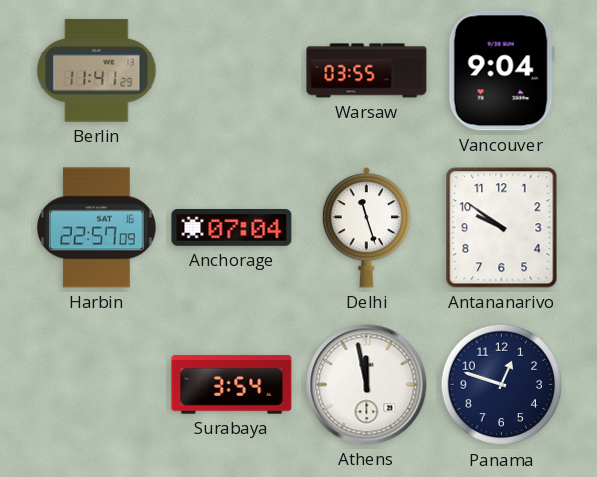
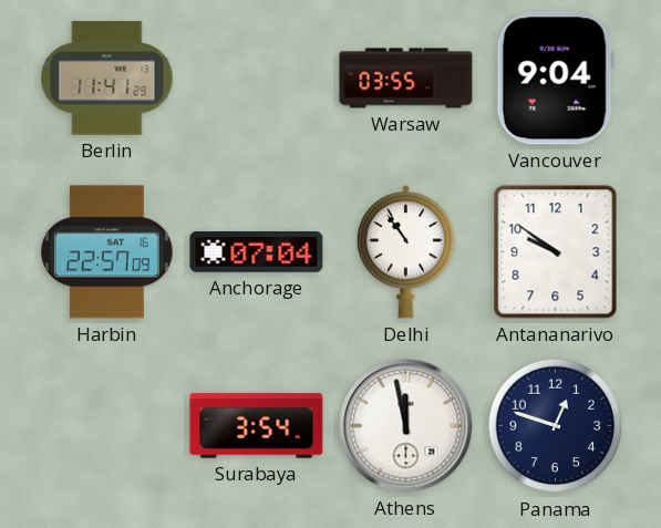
Delhi: 11:27 -> 10:54 (405, 252)
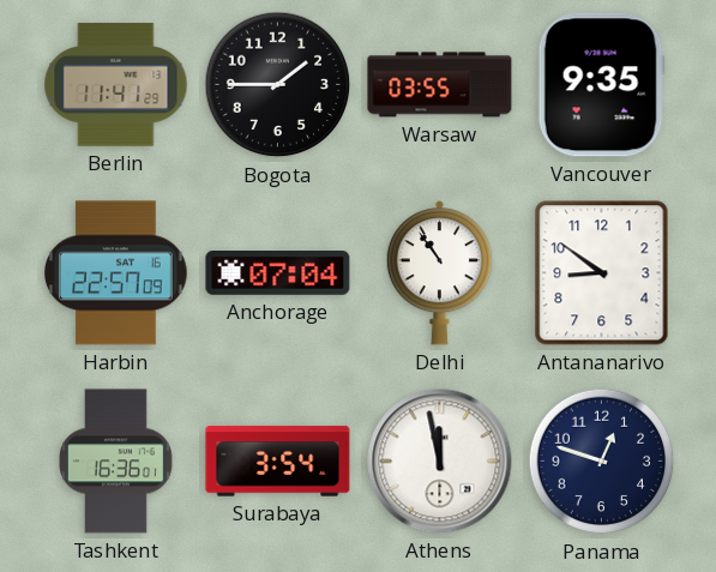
Bogota: none -> 1:45 (278, 85)
Vancouver: 9:04 -> 9:35 (601, 85)
Antananarivo: 9:51 -> 8:51 (602, 273)
Tashkent: none -> 16:36 (116, 462)
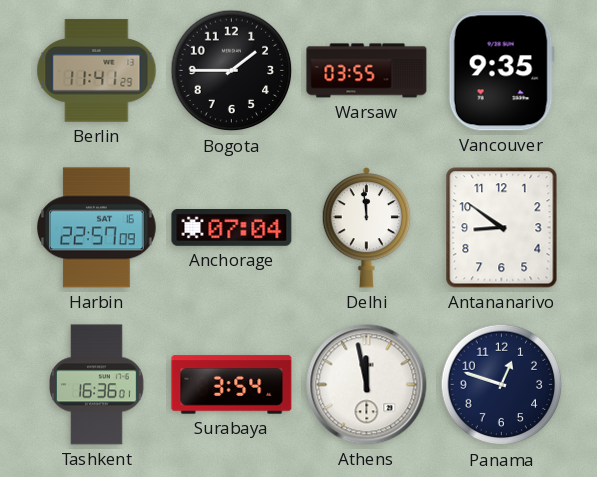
Delhi: 10:54 -> 11:59 (366, 228)
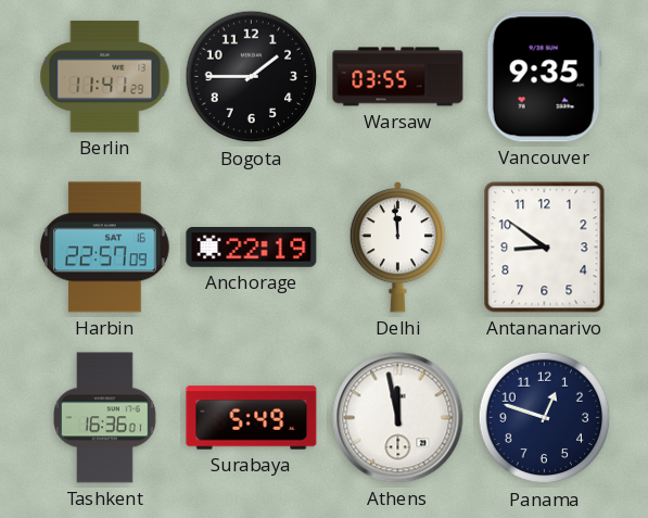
Anchorage: 07:04 -> 22:19 (252, 248)
Surabaya: 3:54 -> 5:49 (252, 418)
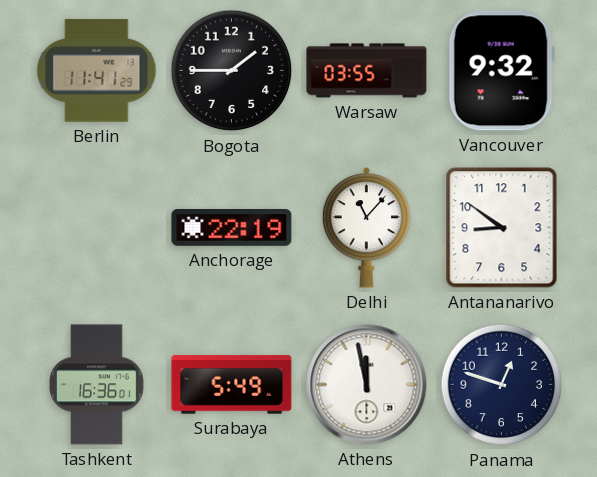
Vancouver: 9:35 -> 9:32 (501, 71)
Harbin: 22:57 -> none (105, 248)
Delhi: 11:59 -> 11:07 (366, 228)
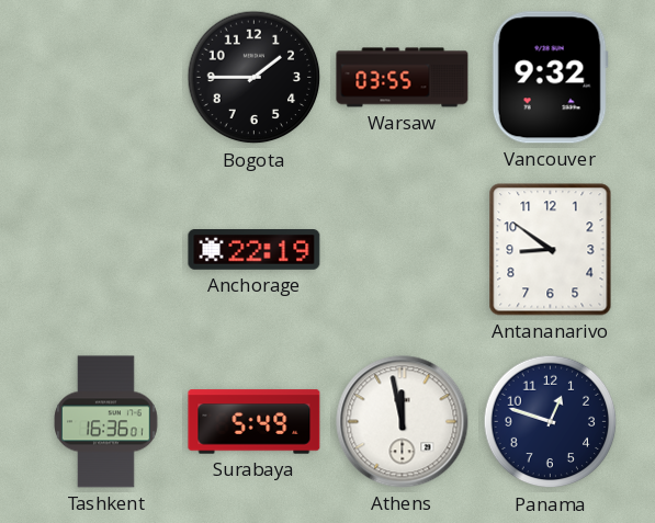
Berlin: 11:41 -> none (97, 71)
Delhi: 11:07 -> none (366, 228)
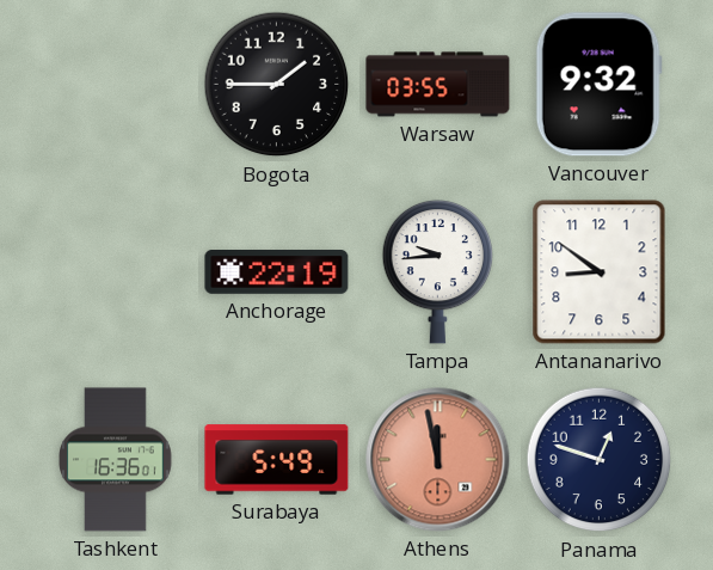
Tampa: none -> 9:44 (438, 271)
Athens dial: white -> salmon (438, 460)
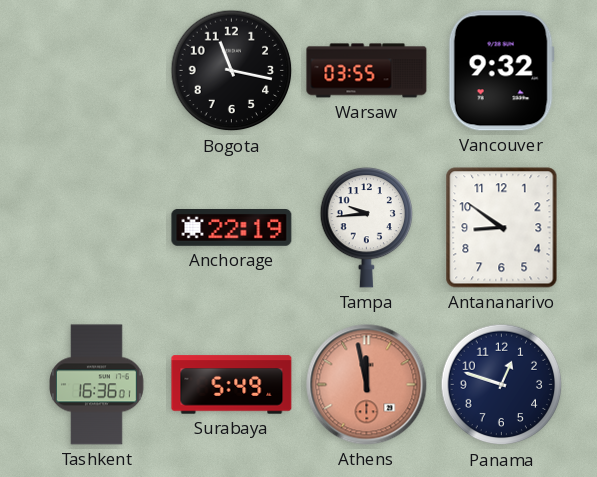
Bogota: 1:45 -> 11:17 (232, 71)
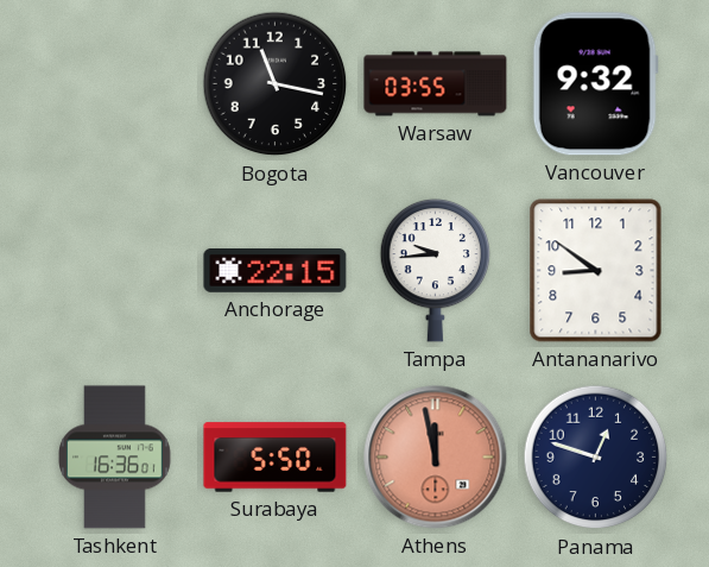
Anchorage: 22:19 -> 22:15 (276, 271)
Surabaya: 5:49 -> 5:50 (276, 458)
